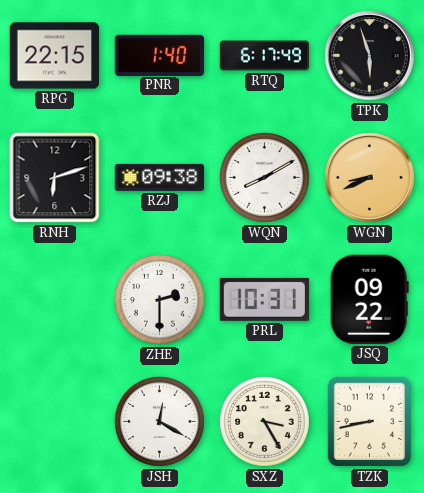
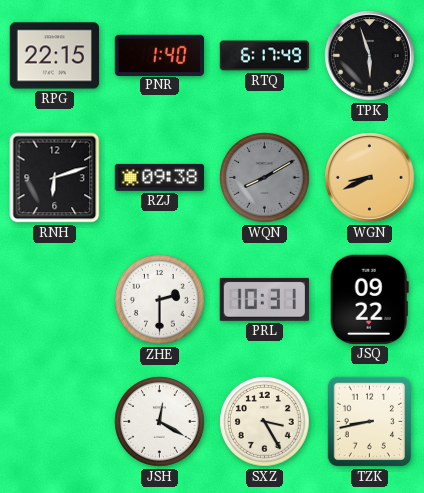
WQN dial: white -> grey (265, 178)
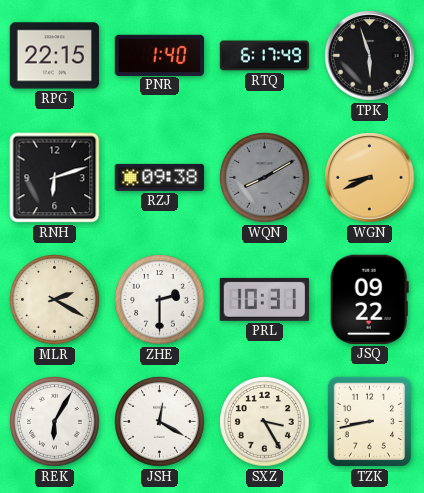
MLR: none -> 2:20 (55, 300)
REK: none -> 6:05 (55, 422)
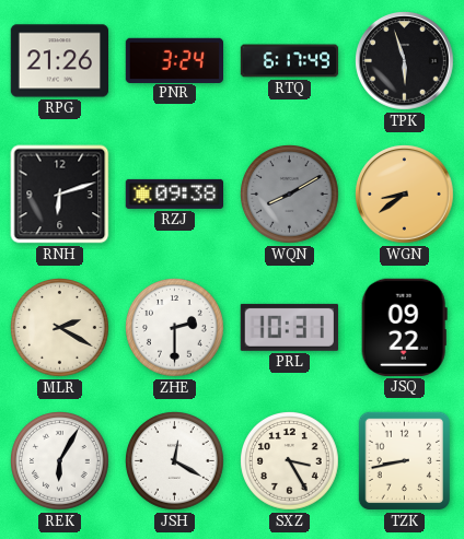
RPG: 22:15 -> 21:26 (59, 61)
PNR: 1:40 -> 3:24 (174, 60)
WGN: 8:41 -> 8:39 (405, 195)
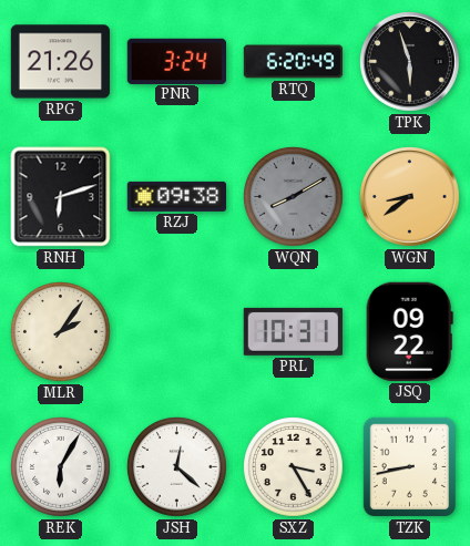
RTQ: 6:17 -> 6:20 (294, 62)
MLR: 2:20 -> 2:06 (61, 332)
ZHE: 2:30 -> none (175, 328)
JSH: 12:20 -> 12:22 (177, 467)
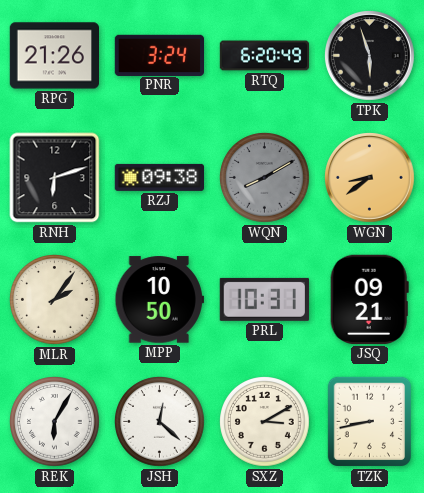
MPP: none -> 10:50 (159, 300)
JSQ: 09:22 -> 09:21 (369, 299)
SXZ: 3:25 -> 3:10 (265, 422)
